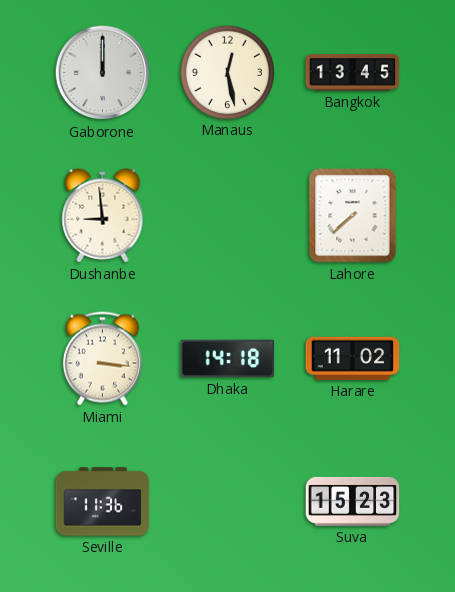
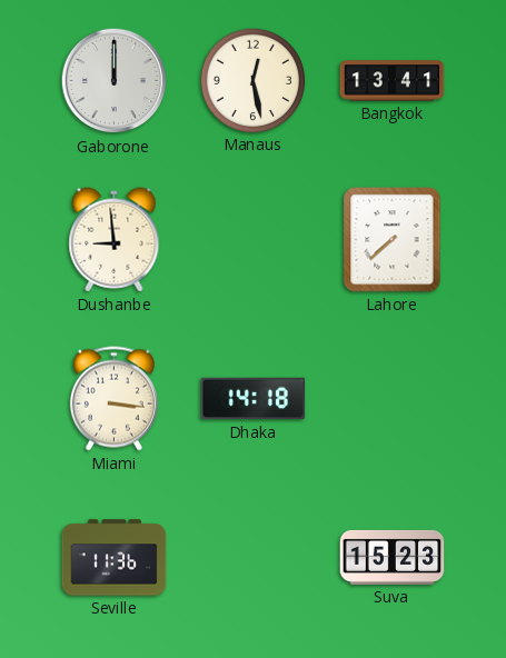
Bangkok: 13:45 -> 13:41 (393, 81)
Harare: 11:02 -> none (353, 358)
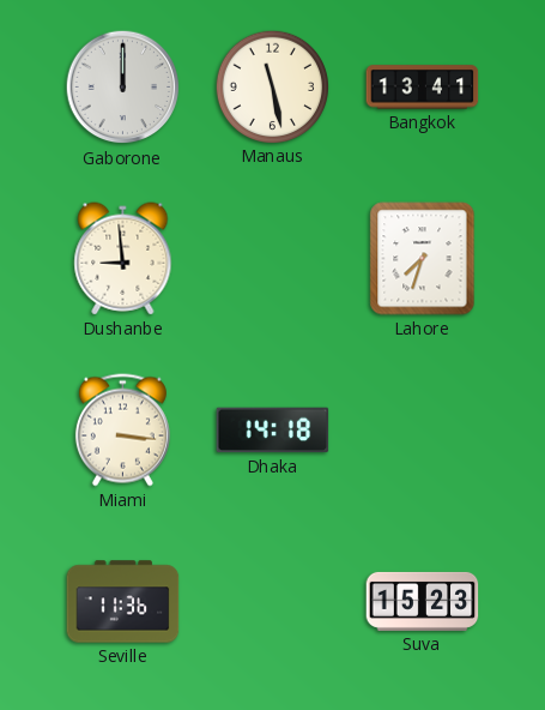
Manaus: 12:28 -> 11:28 (272, 86)
Lahore: 7:38 -> 7:33 (423, 259)
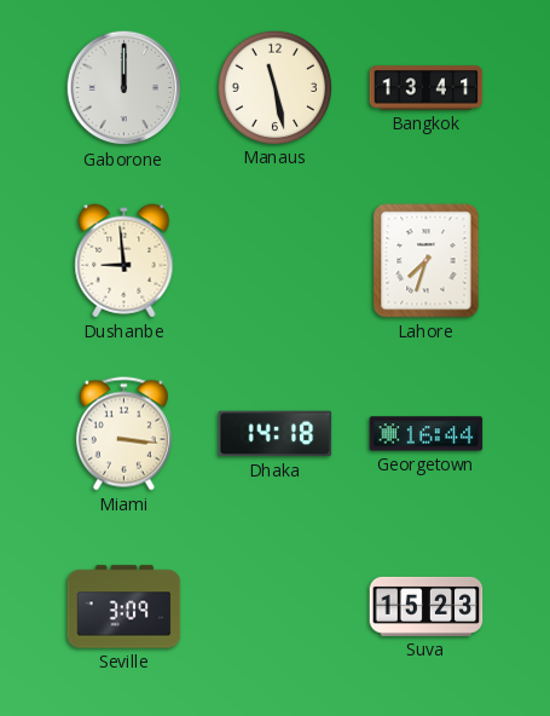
Georgetown: none -> 16:44 (427, 434)
Seville: 11:36 -> 3:09 (125, 607)
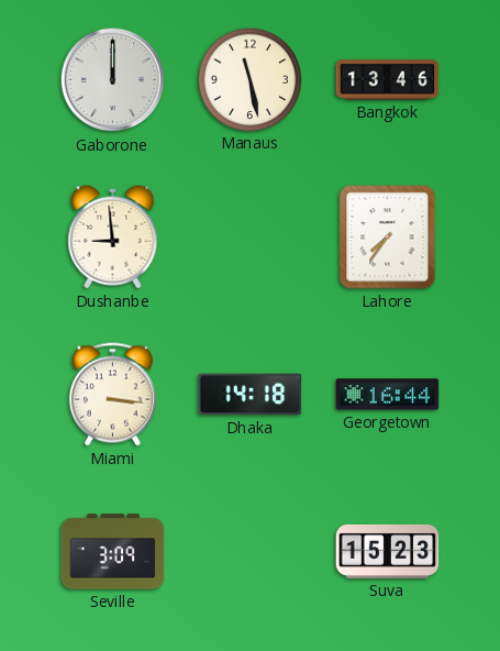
Bangkok: 13:41 -> 13:46 (388, 80)
Lahore: 7:33 -> 7:36 (388, 238)
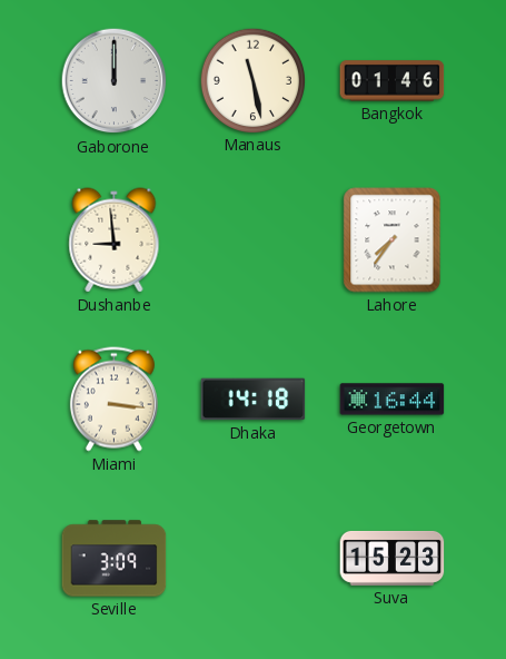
Bangkok: 13:46 -> 01:46 (393, 81)
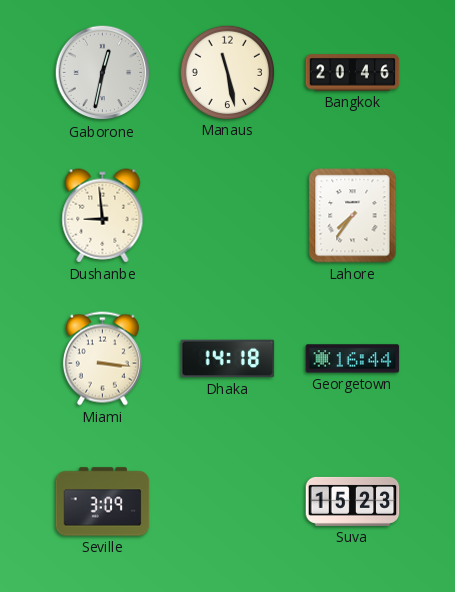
Gaborone: 12:00 -> 12:32 (103, 73)
Bangkok: 01:46 -> 20:46 (353, 73)
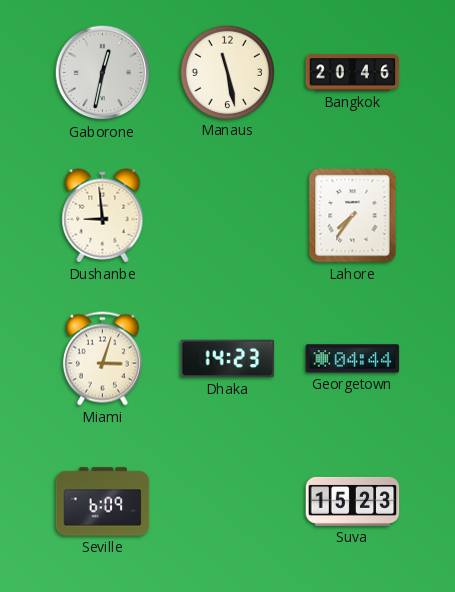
Miami: 3:16 -> 3:03 (102, 359)
Dhaka: 14:18 -> 14:23 (228, 359)
Georgetown: 16:44 -> 04:44 (353, 359)
Seville: 3:09 -> 6:09 (103, 502)
